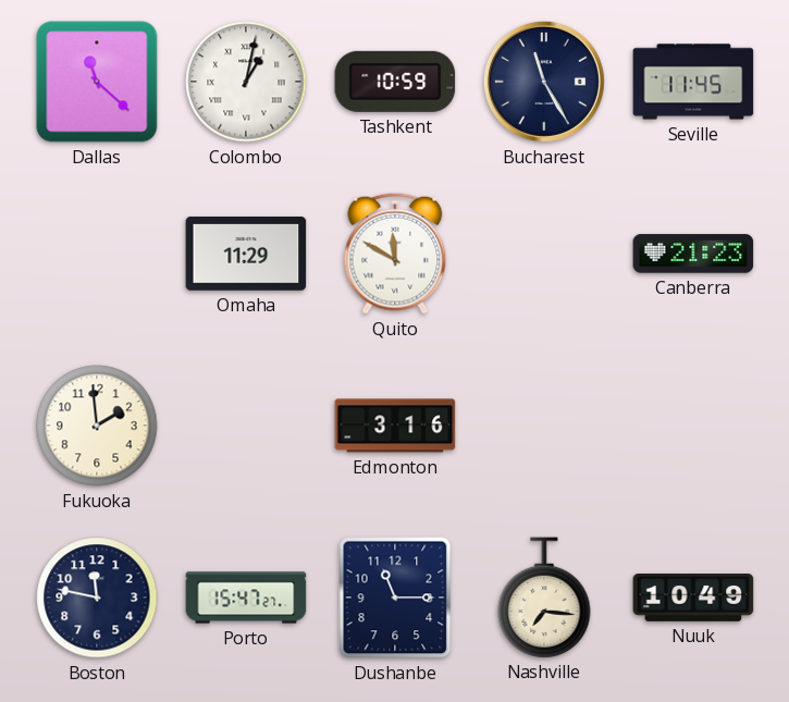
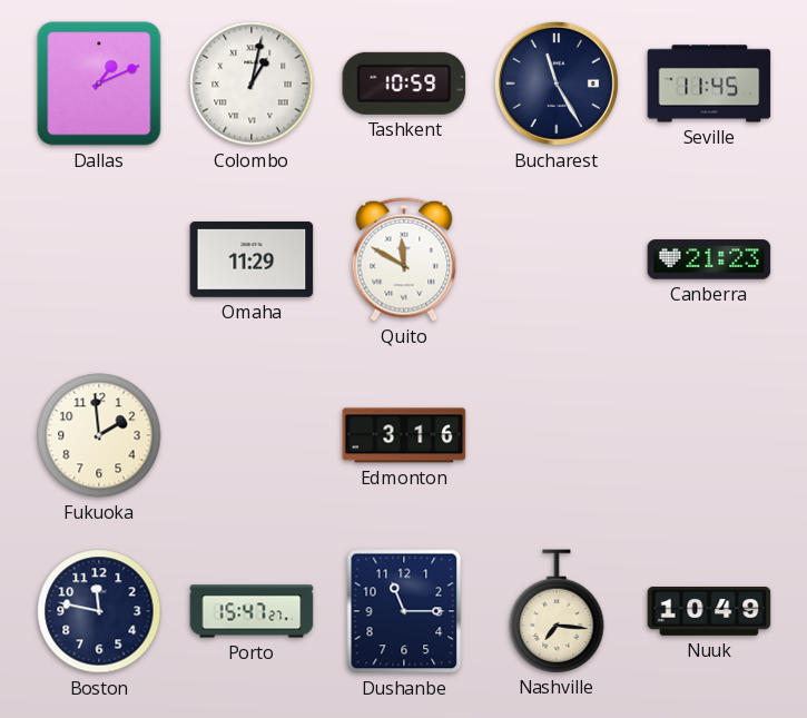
Dallas: 11:22 -> 1:11 (99, 83)
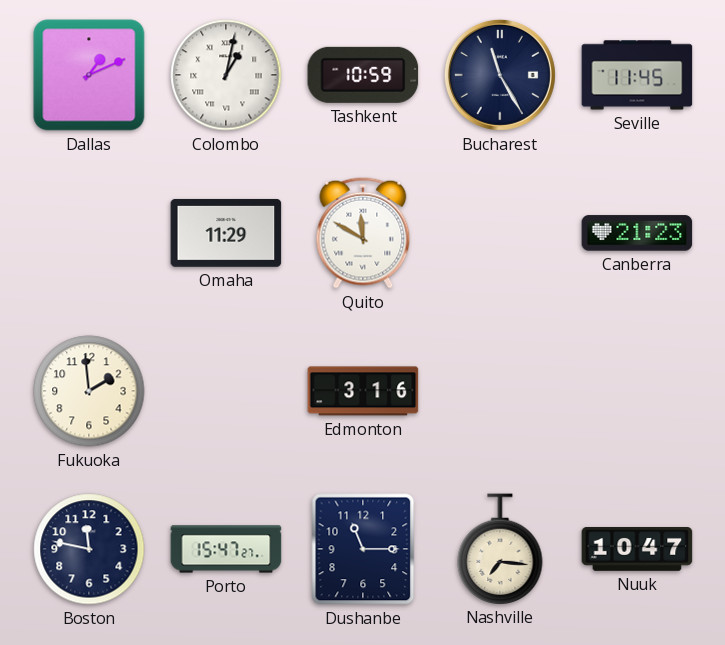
Nuuk: 10:49 -> 10:47 (637, 549)
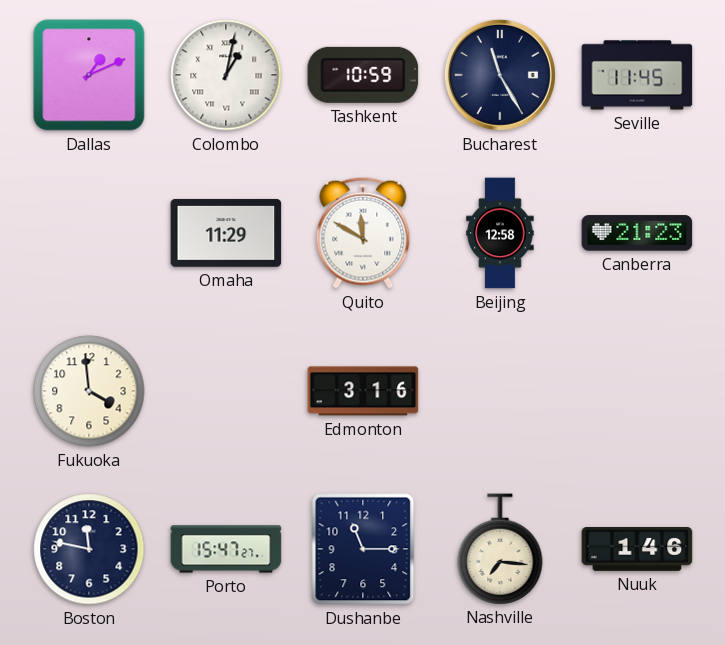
Beijing: none -> 12:58 (500, 233)
Fukuoka: 1:59 -> 3:59 (89, 391)
Nuuk: 10:47 -> 1:46 (637, 549)
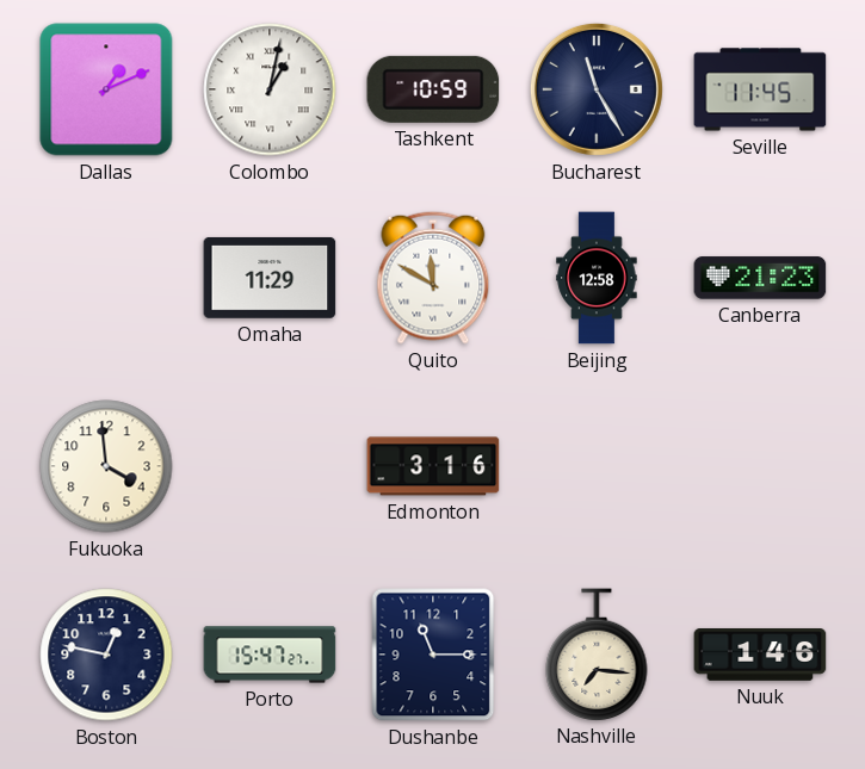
Boston: 11:47 -> 12:47 (106, 655)
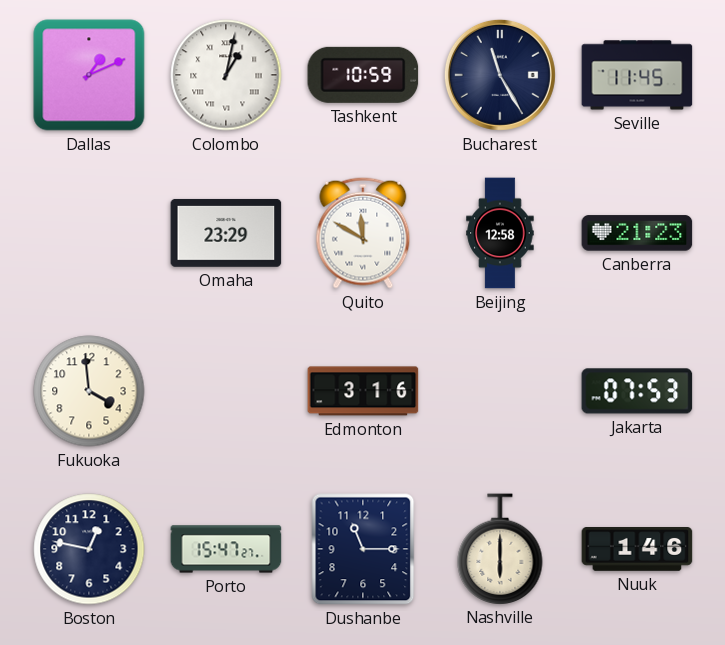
Omaha: 11:29 -> 23:29 (226, 233)
Jakarta: none -> 07:53 (637, 391)
Nashville: 7:16 -> 6:00 (500, 549)
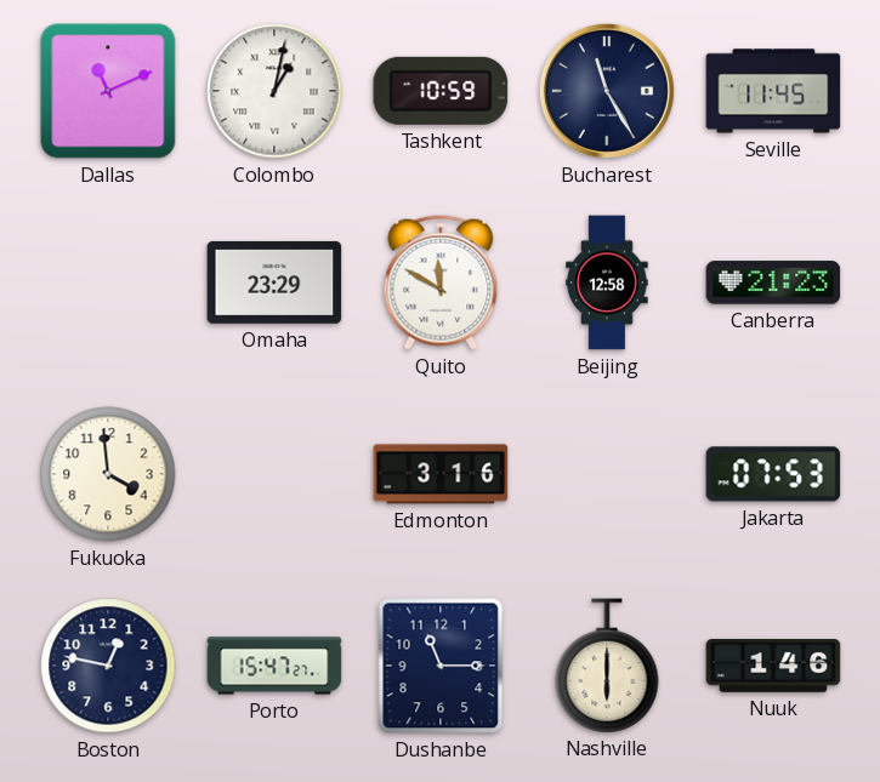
Dallas: 1:11 -> 11:11 (108, 91)
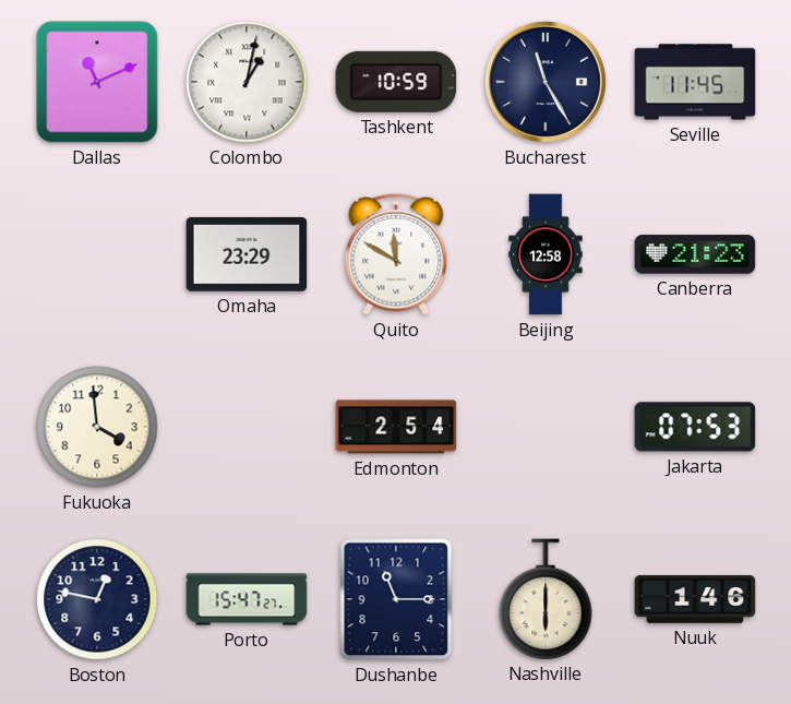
Edmonton: 3:16 -> 2:54 (396, 427)
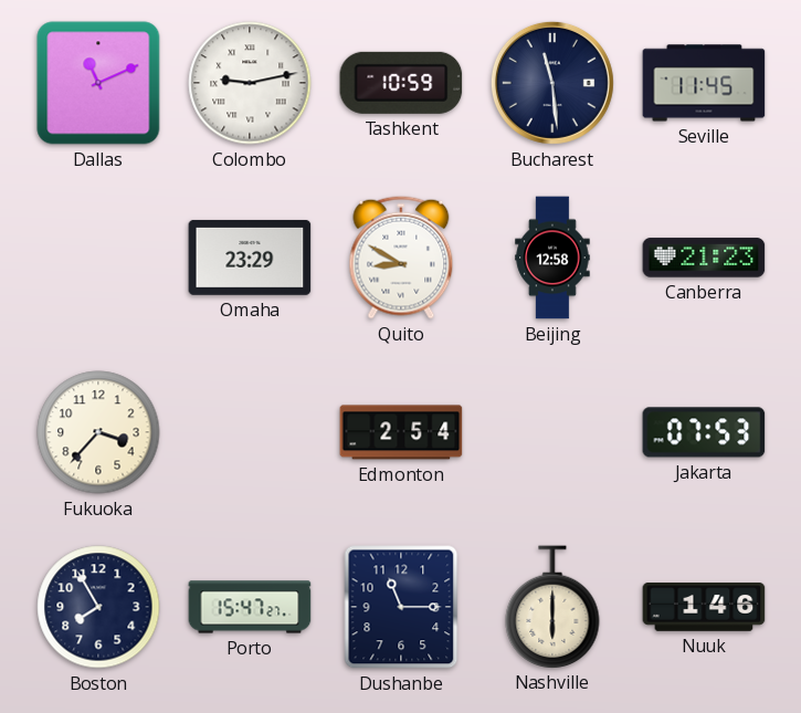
Colombo: 1:02 -> 9:13 (250, 83)
Bucharest: 11:25 -> 11:29 (552, 83)
Quito: 11:50 -> 8:50 (401, 258)
Fukuoka: 3:59 -> 3:37 (98, 432)
Boston: 12:47 -> 7:55 (98, 607)
